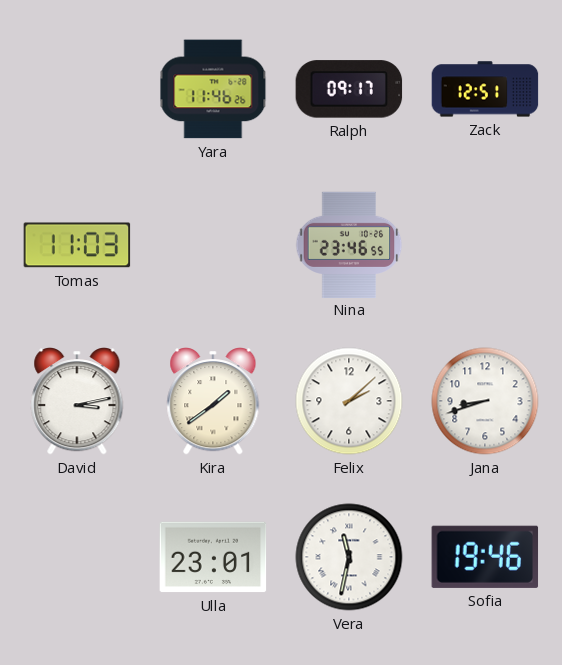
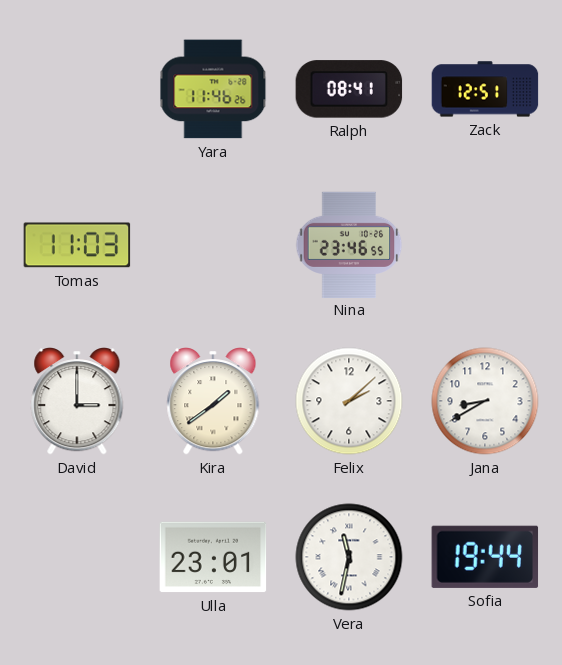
Ralph: 09:17 -> 08:41 (349, 89)
David: 3:13 -> 3:00 (77, 402)
Jana: 8:42 -> 8:40 (485, 401)
Sofia: 19:46 -> 19:44 (485, 557)
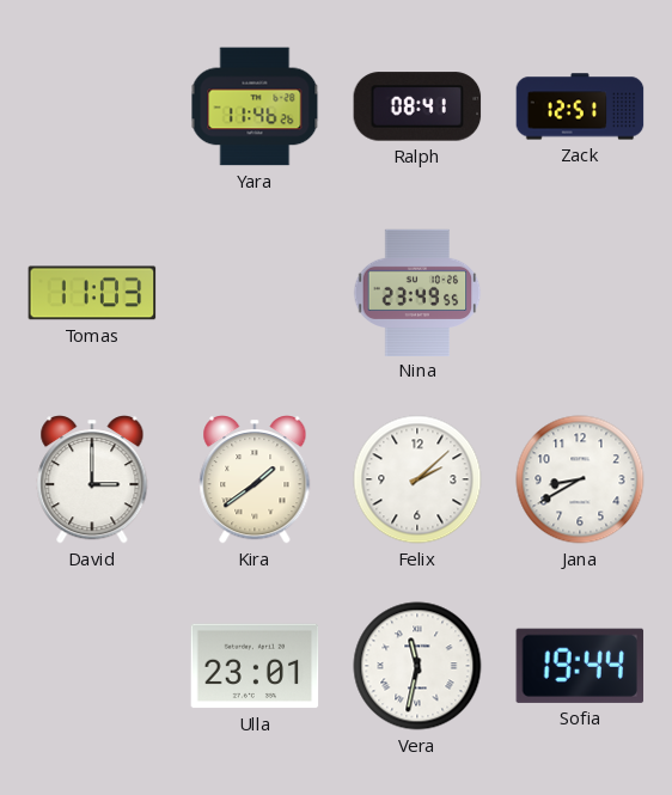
Nina: 23:46 -> 23:49 (417, 292)
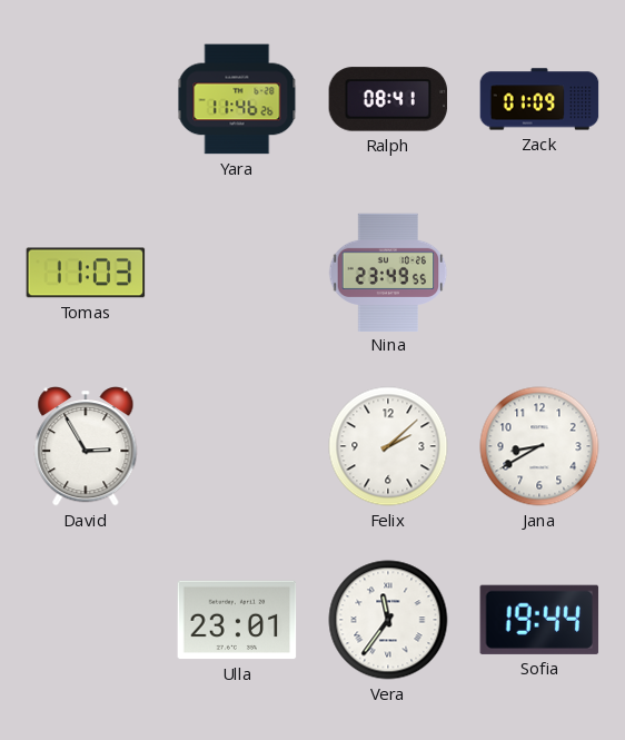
Zack: 12:51 -> 01:09 (539, 99)
David: 3:00 -> 2:55 (86, 447)
Kira: 1:39 -> none (255, 481)
Vera: 11:32 -> 11:36 (388, 620)
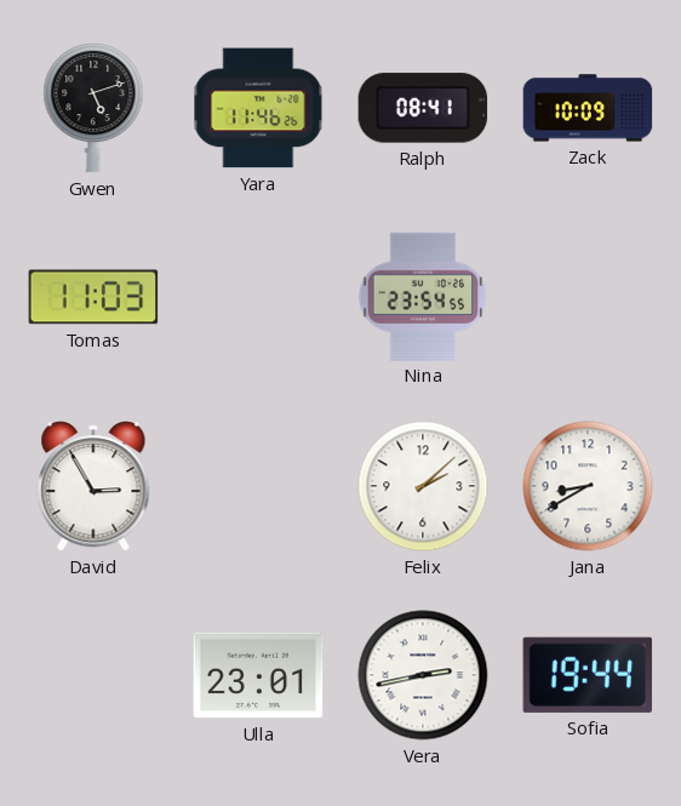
Gwen: none -> 5:12 (93, 108)
Zack: 01:09 -> 10:09 (588, 108)
Nina: 23:49 -> 23:54 (423, 296)
Vera: 11:36 -> 2:43 (423, 675)
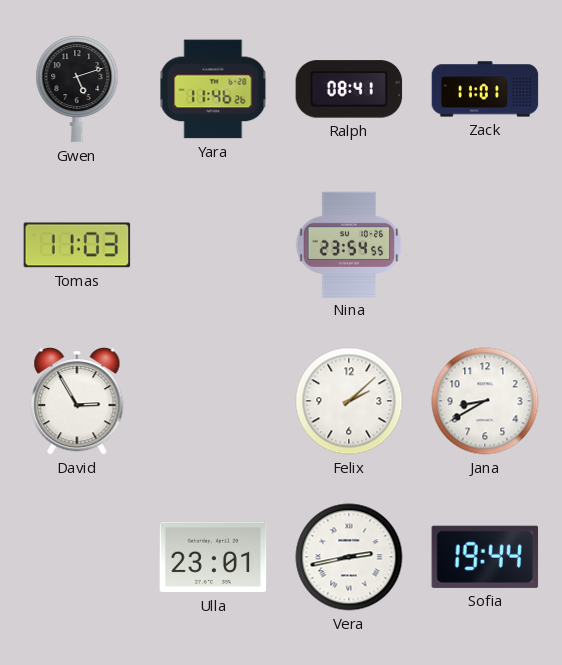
Zack: 10:09 -> 11:01 (485, 89)
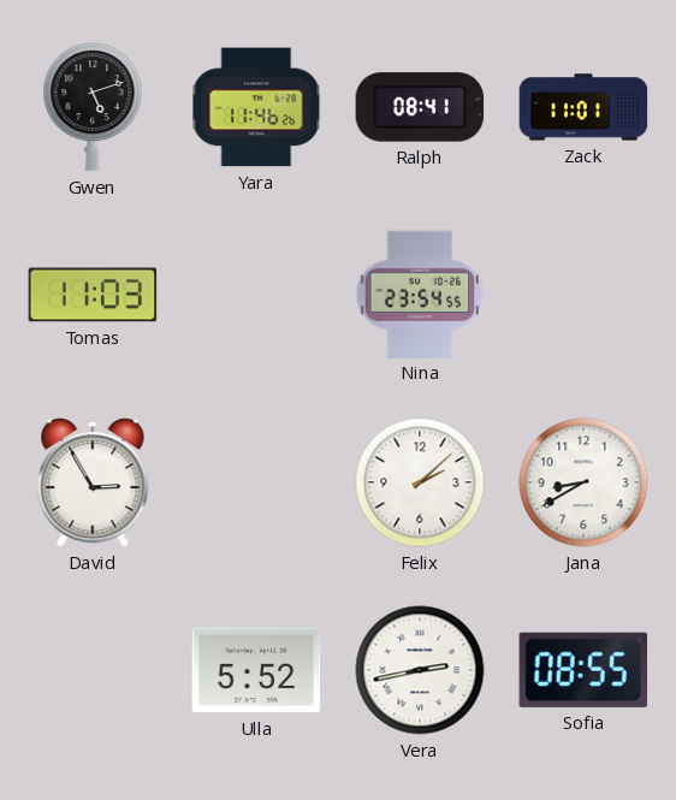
Ulla: 23:01 -> 5:52 (256, 670)
Sofia: 19:44 -> 08:55 (583, 670)
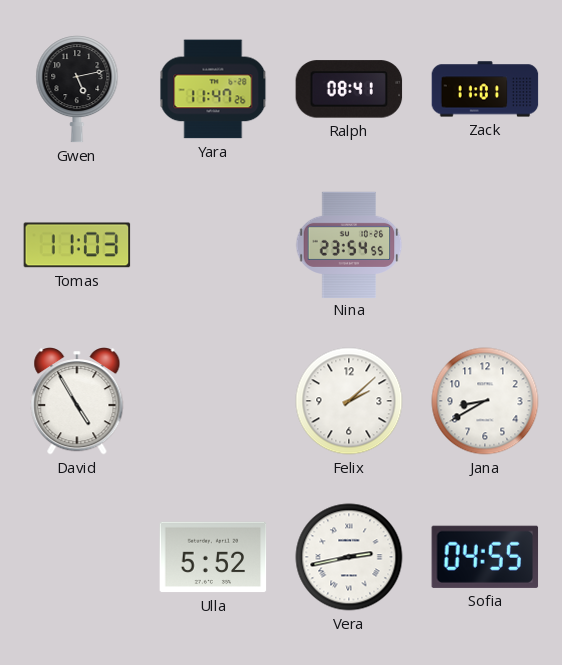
Gwen: 5:12 -> 5:13 (77, 89)
Yara: 11:46 -> 11:47 (213, 89)
David: 2:55 -> 4:55 (77, 402)
Sofia: 08:55 -> 04:55 (485, 557)
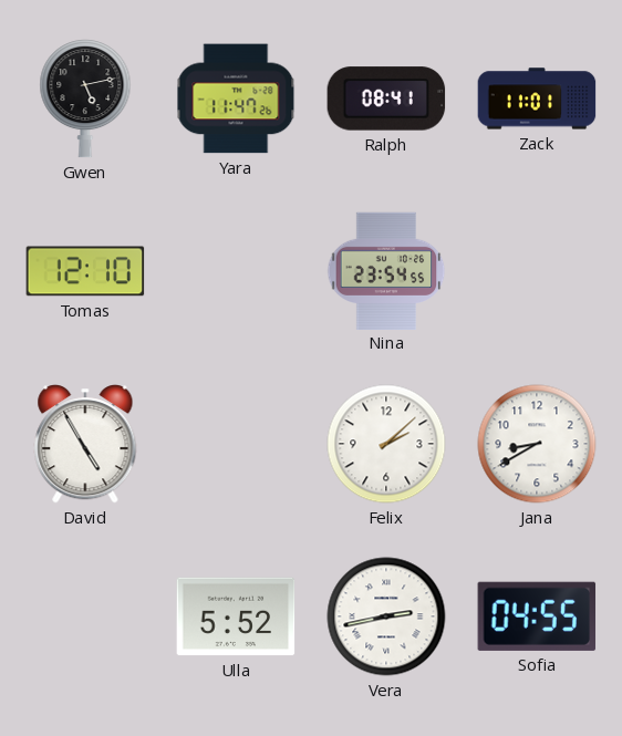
Tomas: 11:03 -> 12:10 (85, 271)
